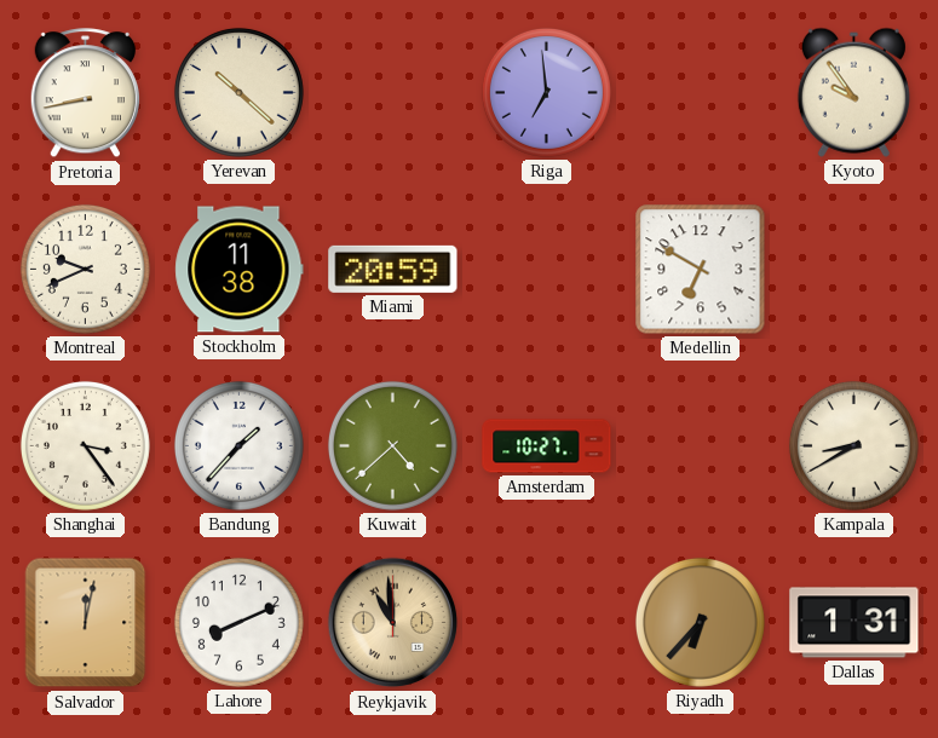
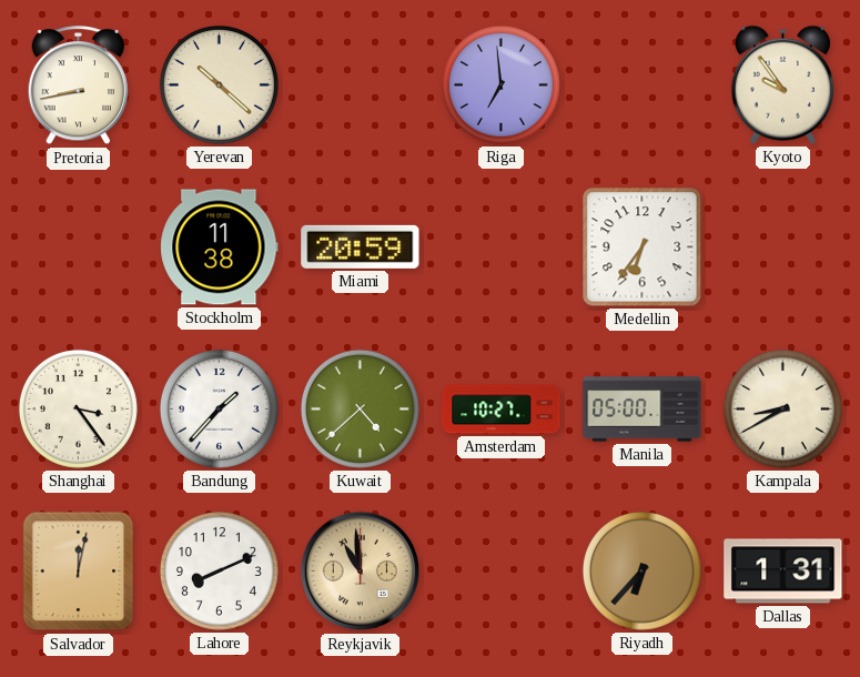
Montreal: 9:41 -> none (85, 269)
Medellin: 6:50 -> 6:36 (643, 247)
Manila: none -> 05:00 (643, 410)
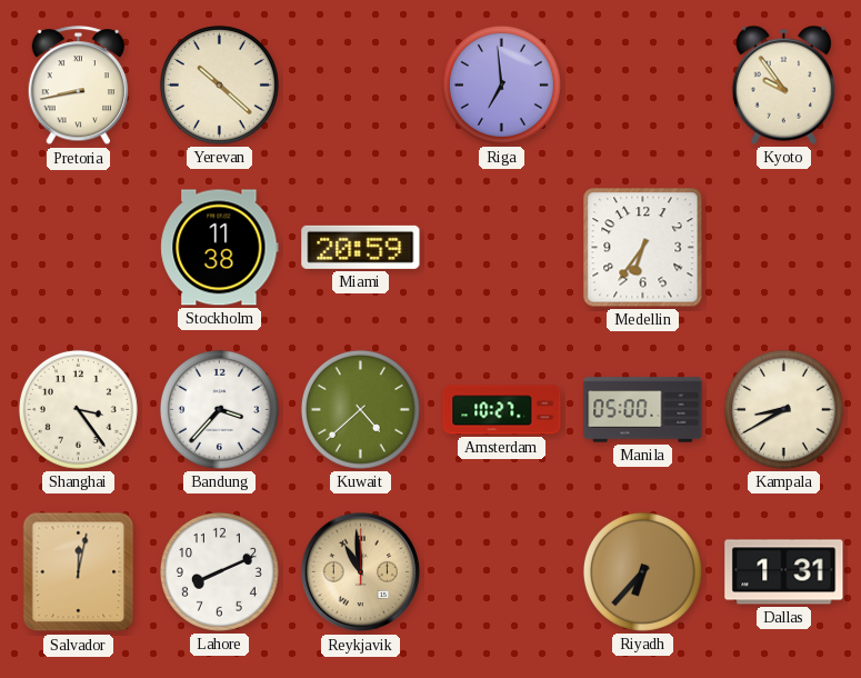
Bandung: 1:37 -> 3:37 (219, 409)
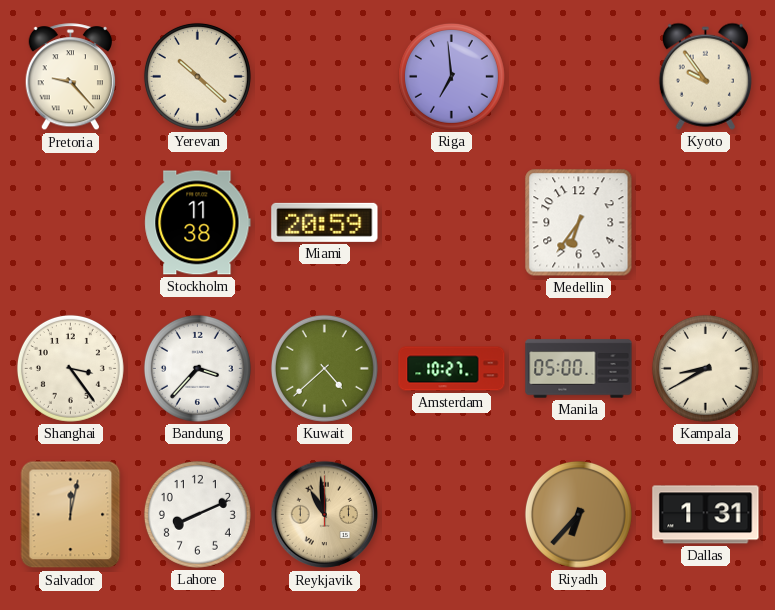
Pretoria: 8:43 -> 9:23 (70, 77)
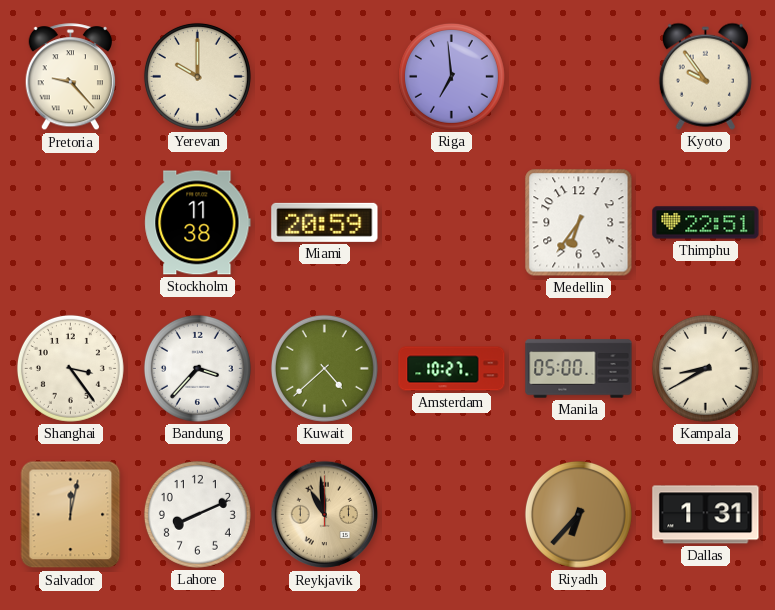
Yerevan: 10:22 -> 10:00 (197, 76)
Thimphu: none -> 22:51 (706, 223)
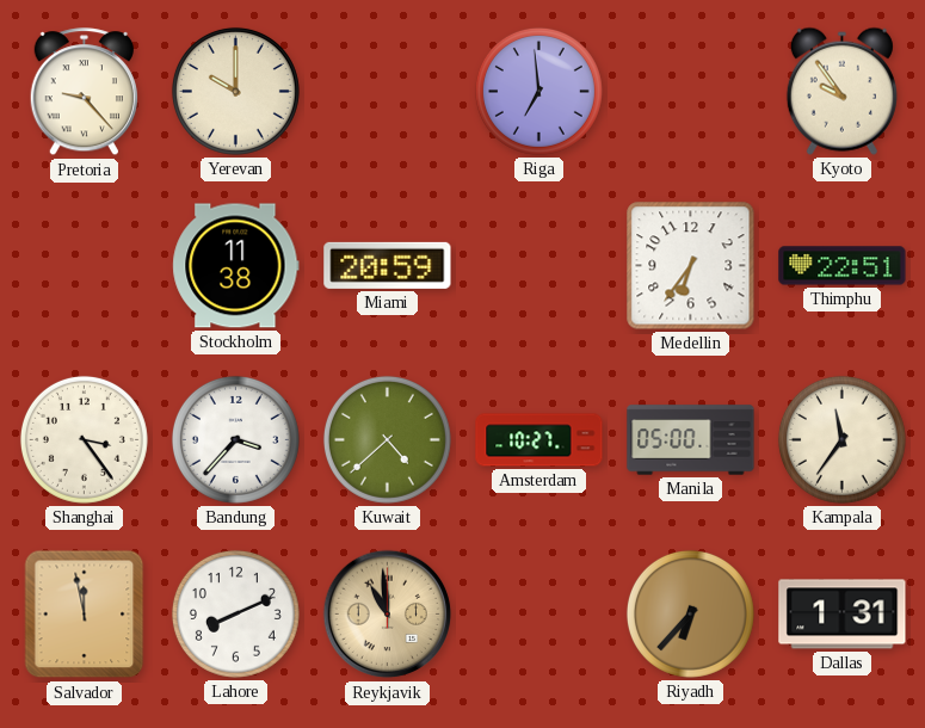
Kampala: 8:40 -> 11:36 (841, 439)
Salvador: 12:02 -> 11:58 (85, 615)
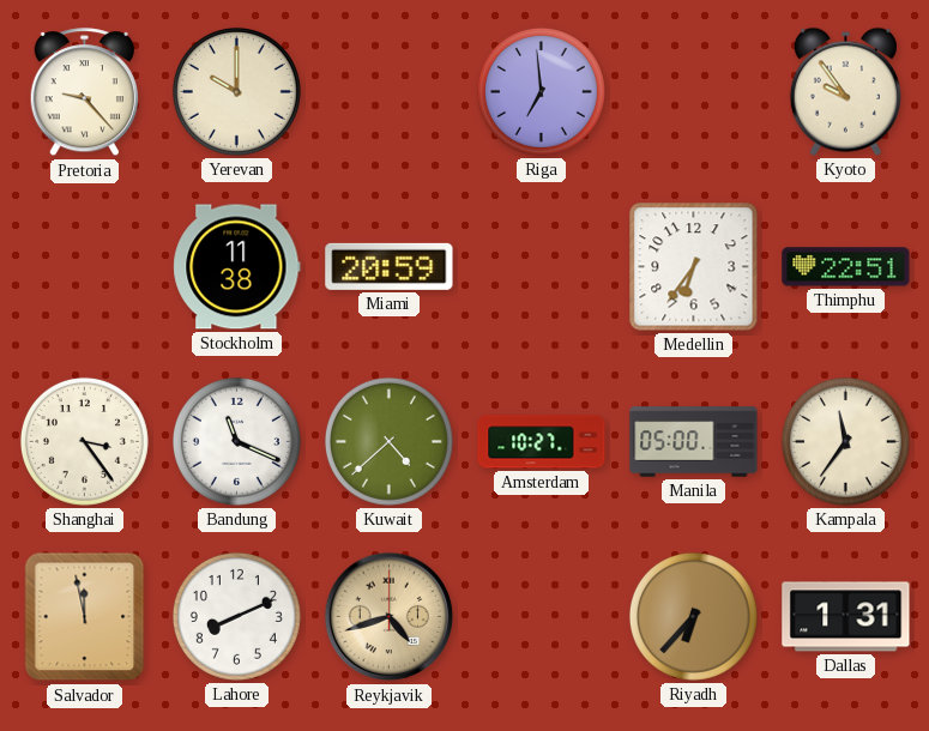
Bandung: 3:37 -> 11:19 (236, 441)
Reykjavik: 10:59 -> 4:42 (390, 617)
